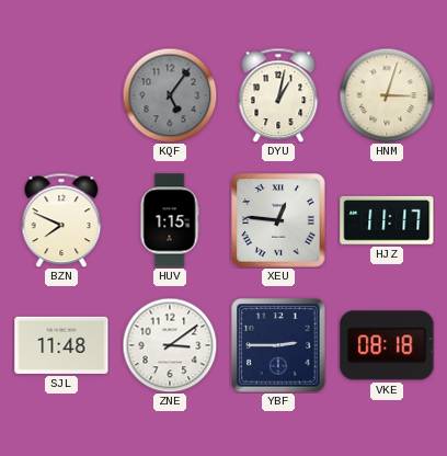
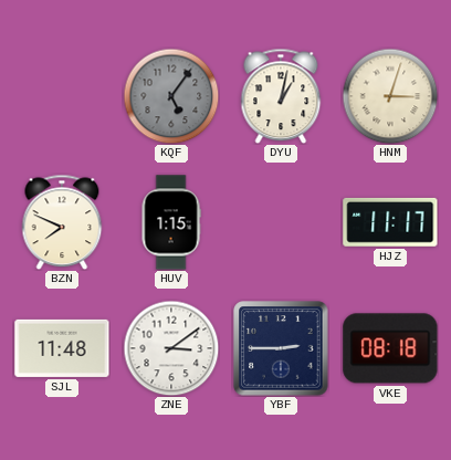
XEU: 12:46 -> none (278, 220)
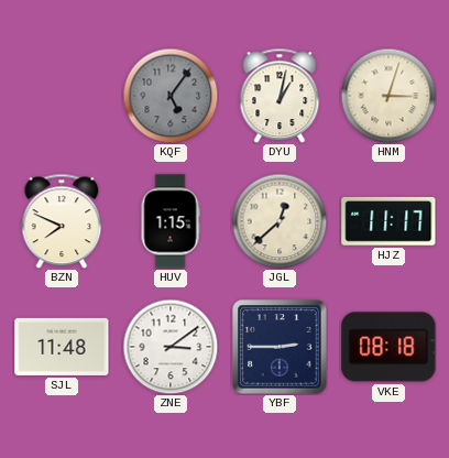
JGL: none -> 12:38 (280, 221)
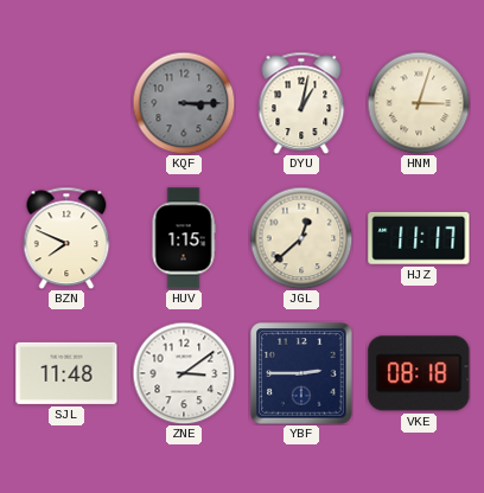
KQF: 5:06 -> 3:15 (184, 103)
